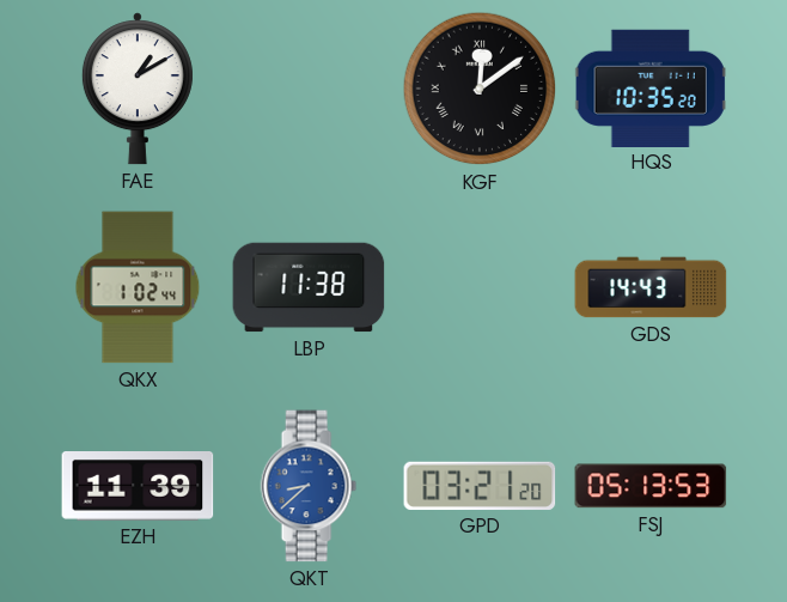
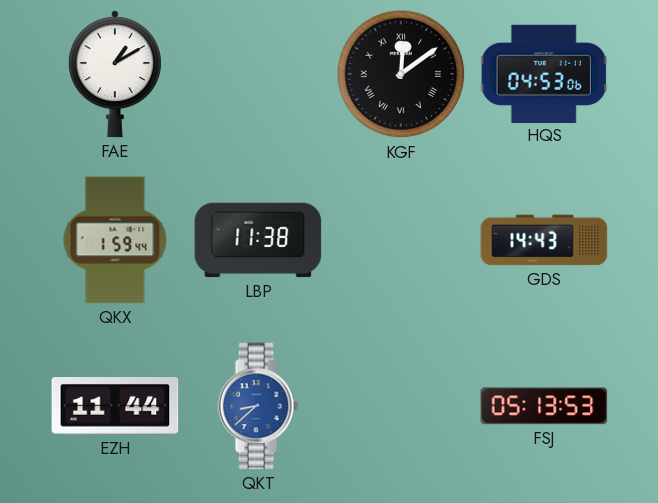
HQS: 10:35 -> 04:53 (544, 73)
QKX: 1:02 -> 1:59 (115, 240)
EZH: 11:39 -> 11:44 (115, 407)
GPD: 03:21 -> none (480, 486)
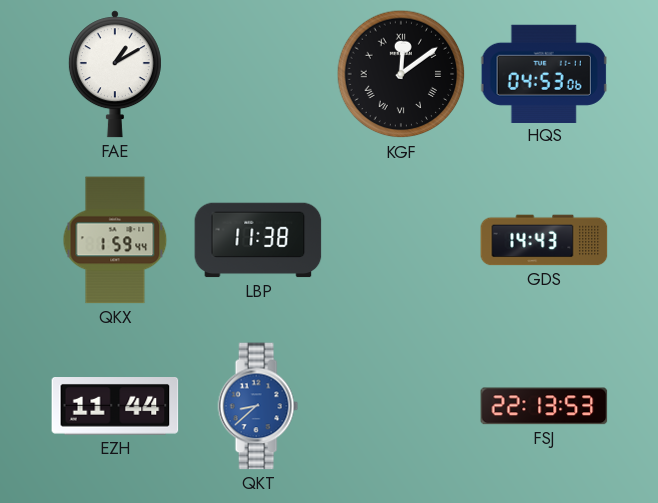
FSJ: 05:13 -> 22:13 (544, 406)
